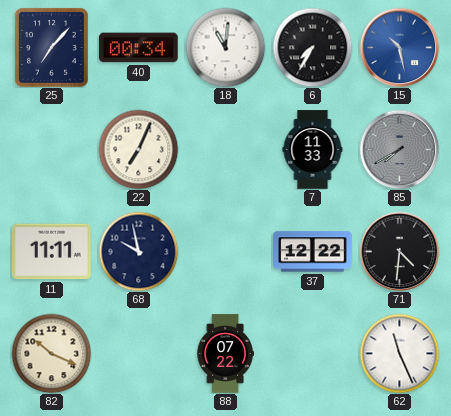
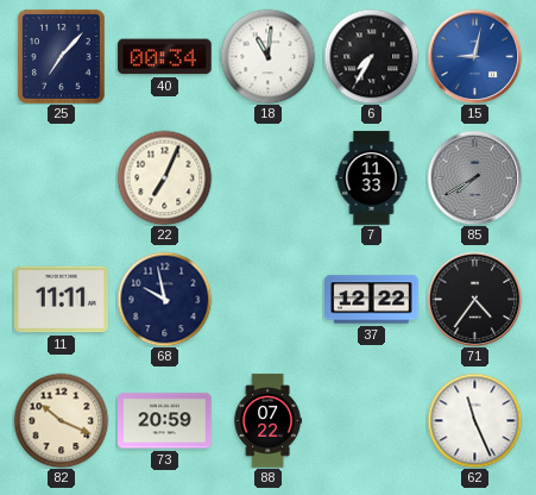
15: 10:28 -> 9:02 (474, 56)
71: 4:31 -> 4:36 (474, 299)
73: none -> 20:59 (165, 421)
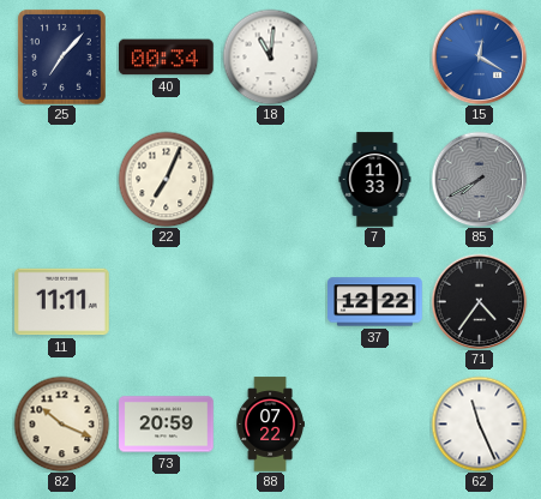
6: 7:35 -> none (371, 56)
15: 9:02 -> 12:20 (479, 56)
68: 9:58 -> none (164, 299)
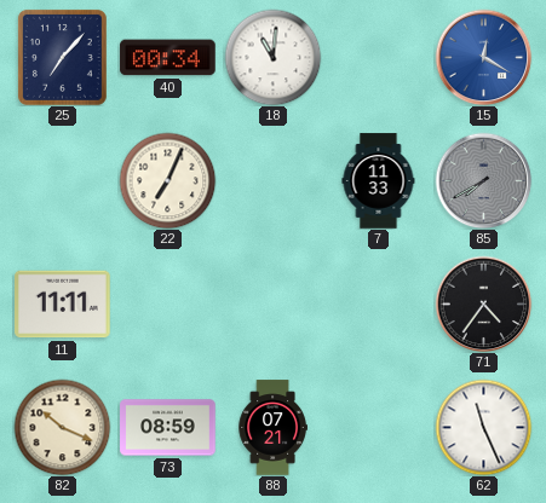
37: 12:22 -> none (375, 302)
73: 20:59 -> 08:59 (168, 428)
88: 07:22 -> 07:21 (272, 428)
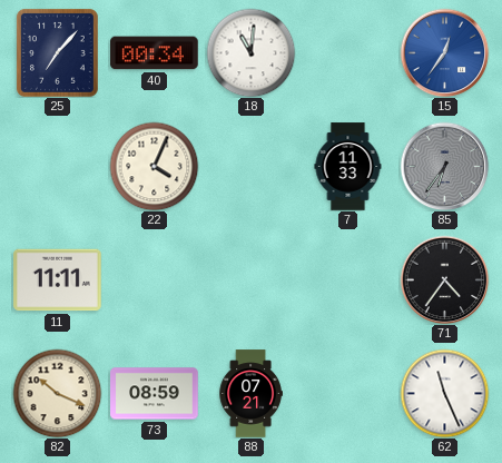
15: 12:20 -> 12:36 (444, 52)
22: 7:04 -> 4:04 (154, 166)
85: 7:40 -> 6:36 (444, 166)
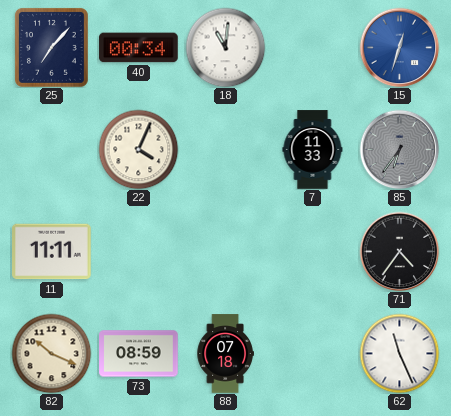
15: 12:36 -> 12:33 (399, 47)
88: 07:21 -> 07:18 (225, 354)
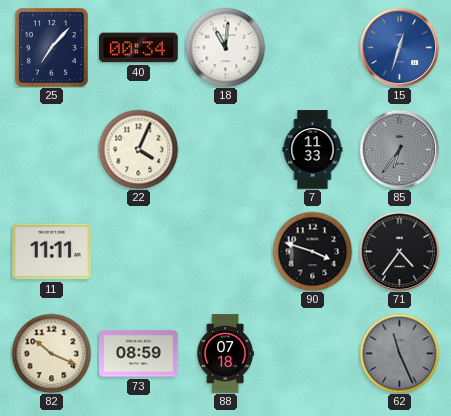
90: none -> 3:48 (312, 251)
62 dial: white -> grey (399, 353)
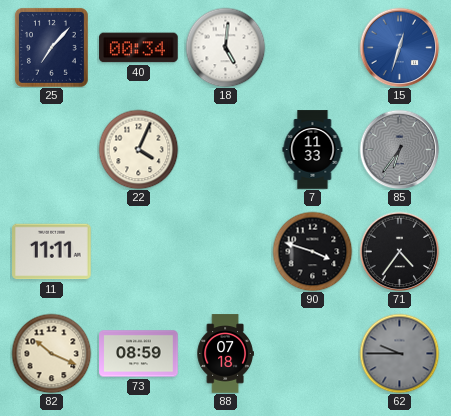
18: 11:01 -> 5:01 (225, 47)
62: 11:26 -> 9:45 (399, 353)
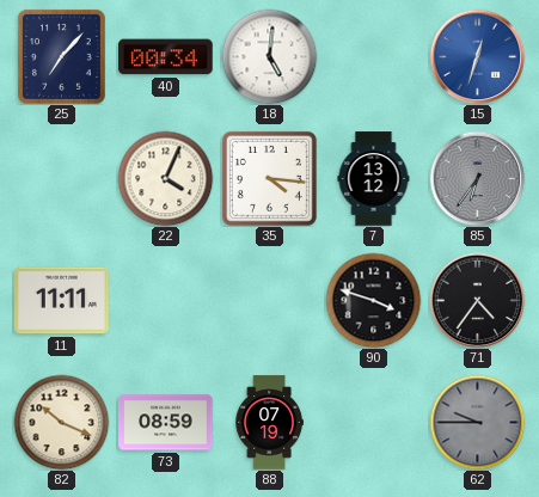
35: none -> 4:16 (269, 178)
7: 11:33 -> 13:12 (374, 179)
88: 07:18 -> 07:19 (269, 423)
